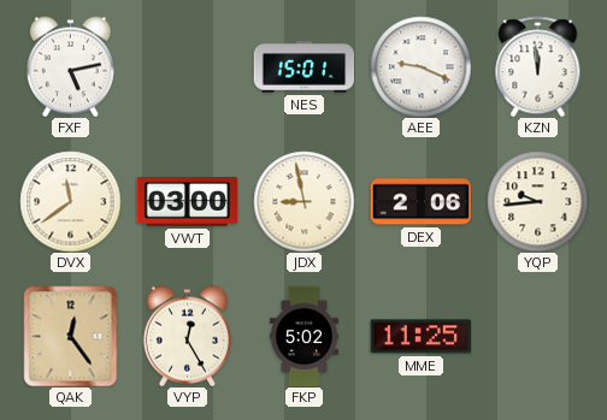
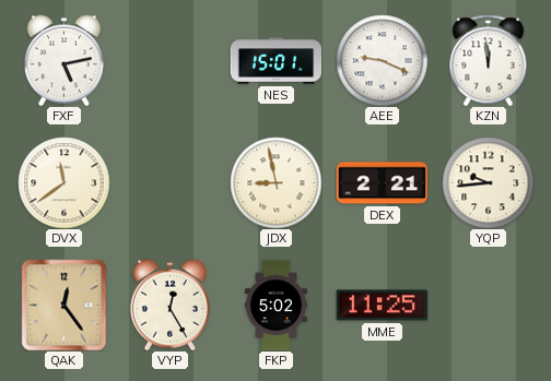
VWT: 03:00 -> none (187, 202)
DEX: 2:06 -> 2:21 (382, 183)
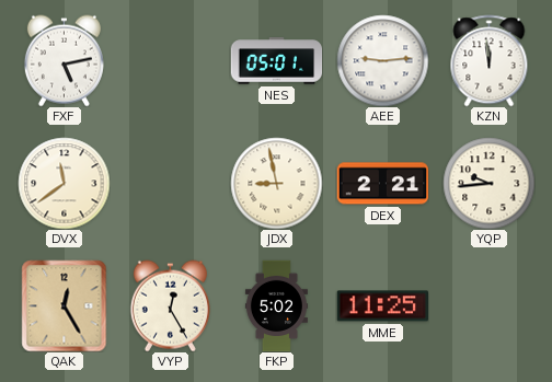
NES: 15:01 -> 05:01 (276, 61)
AEE: 9:19 -> 9:14 (382, 60)
QAK: 12:24 -> 12:25 (65, 305)
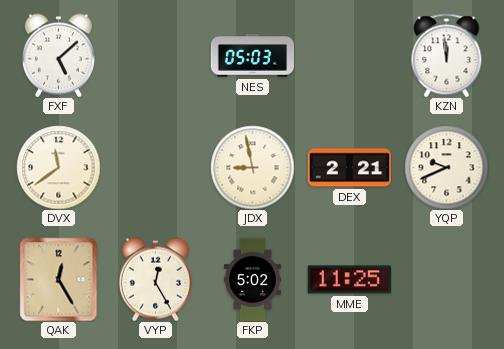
FXF: 5:13 -> 5:08 (58, 55)
NES: 05:01 -> 05:03 (252, 56)
AEE: 9:14 -> none (382, 60)
YQP: 9:44 -> 9:41 (446, 167)
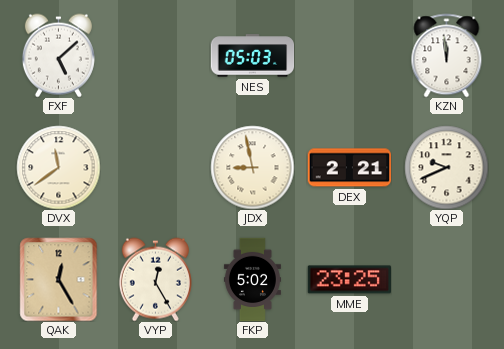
MME: 11:25 -> 23:25 (349, 280)
